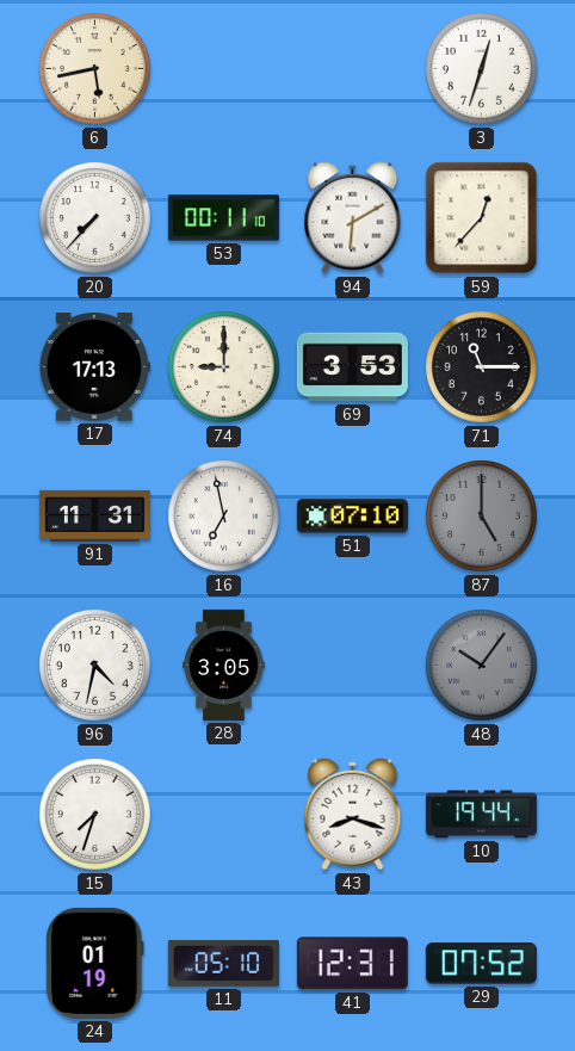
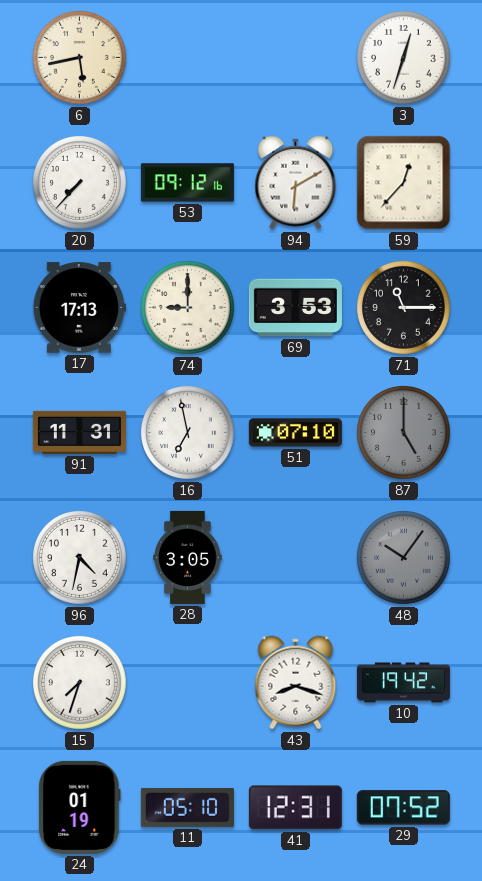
53: 00:11 -> 09:12 (187, 183)
10: 19:44 -> 19:42 (403, 683)
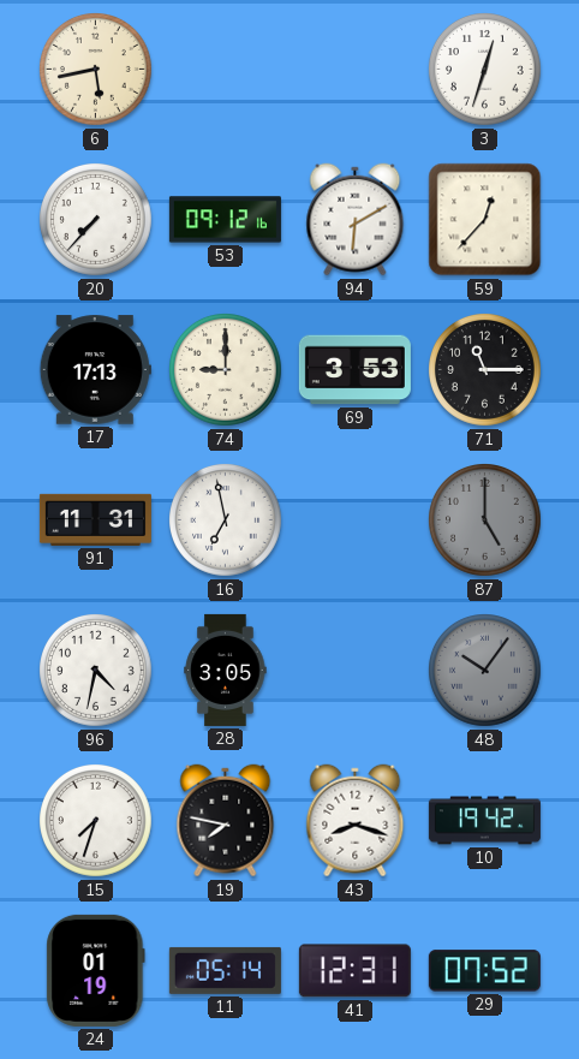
51: 07:10 -> none (295, 433)
19: none -> 7:47 (226, 821)
11: 05:10 -> 05:14 (225, 970)
